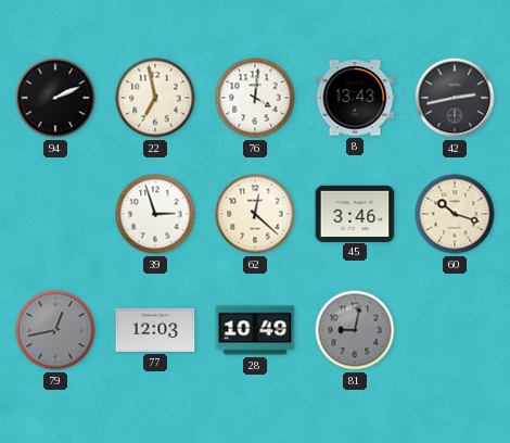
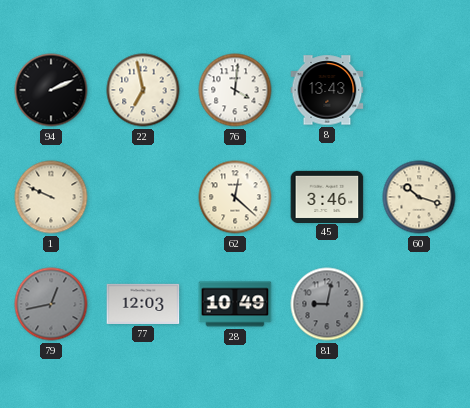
42: 2:43 -> none (455, 98)
1: none -> 9:49 (51, 197)
39: 2:57 -> none (155, 214)
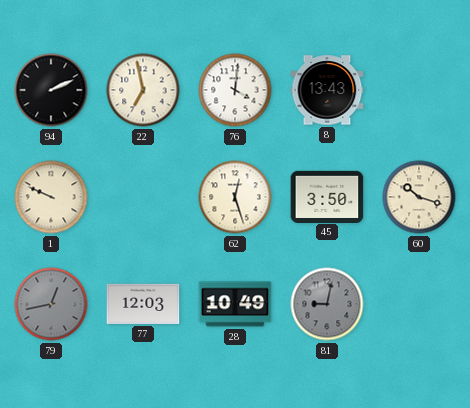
62: 12:22 -> 12:27 (235, 197)
45: 3:46 -> 3:50 (327, 196)
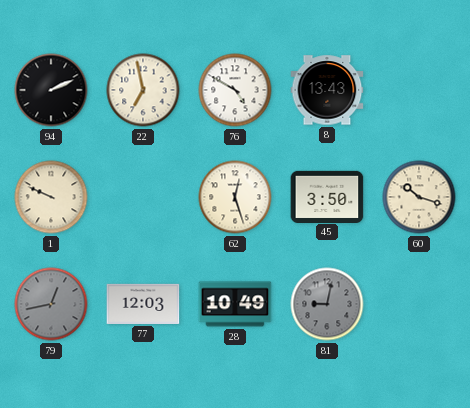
76: 4:01 -> 4:50 (235, 90)
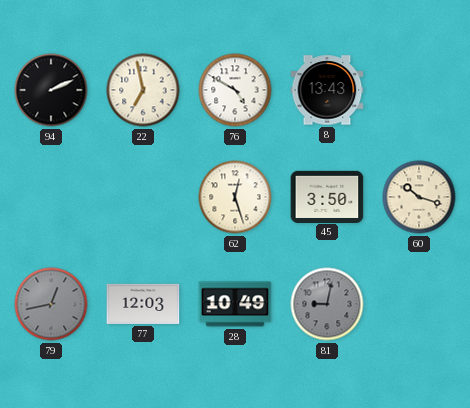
1: 9:49 -> none (51, 197)
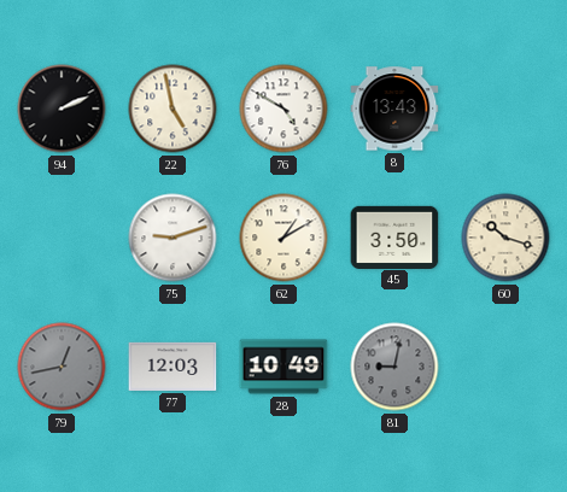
22: 6:58 -> 4:58 (173, 109)
75: none -> 9:12 (173, 238)
62: 12:27 -> 1:10 (283, 238)
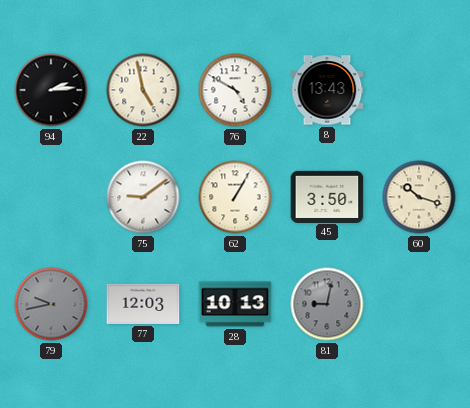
94: 2:11 -> 2:14 (51, 90)
75: 9:12 -> 9:09 (143, 197)
62: 1:10 -> 1:05 (235, 197)
79: 12:43 -> 9:43 (51, 304)
28: 10:49 -> 10:13 (235, 304)
